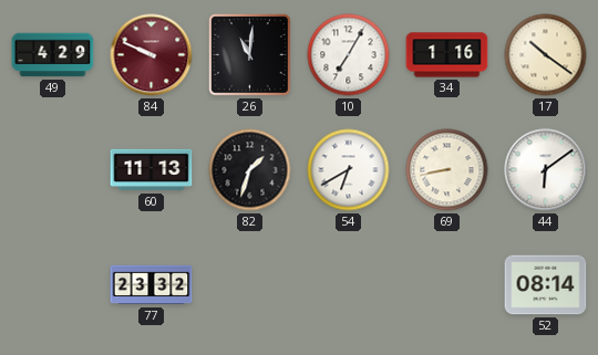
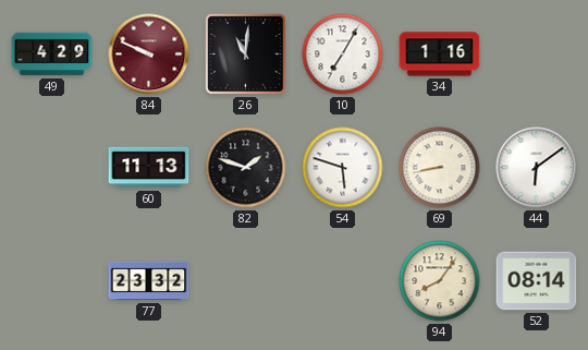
17: 10:21 -> none (546, 55)
82: 1:33 -> 1:48 (246, 168)
54: 6:40 -> 5:48 (343, 168)
94: none -> 8:06 (440, 281)
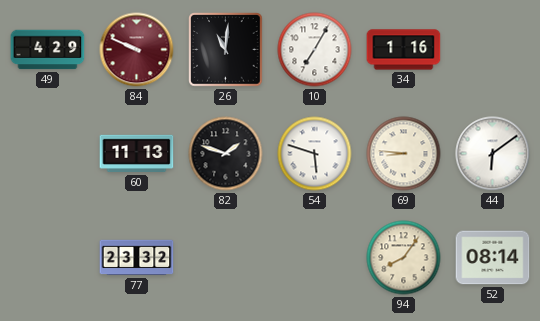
69: 8:43 -> 8:46 (404, 154)
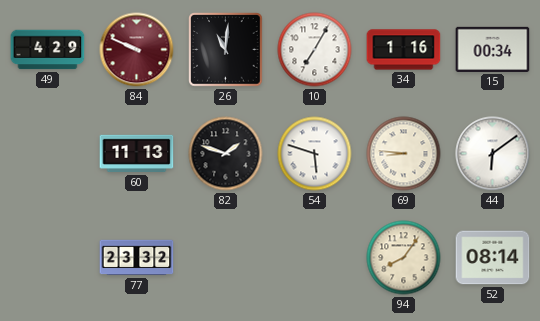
15: none -> 00:34 (493, 49)
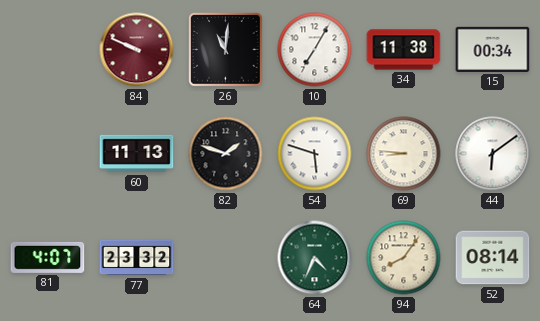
49: 4:29 -> none (48, 50)
34: 1:16 -> 11:38 (404, 50)
81: none -> 4:07 (48, 257)
64: none -> 4:34 (315, 258)
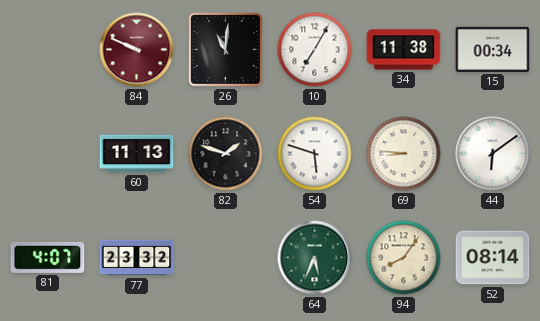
64: 4:34 -> 5:34 (315, 258)
